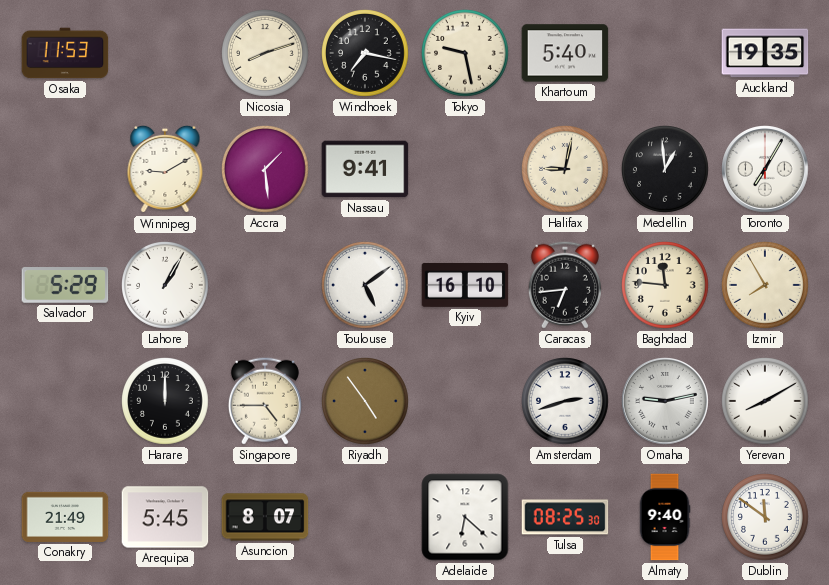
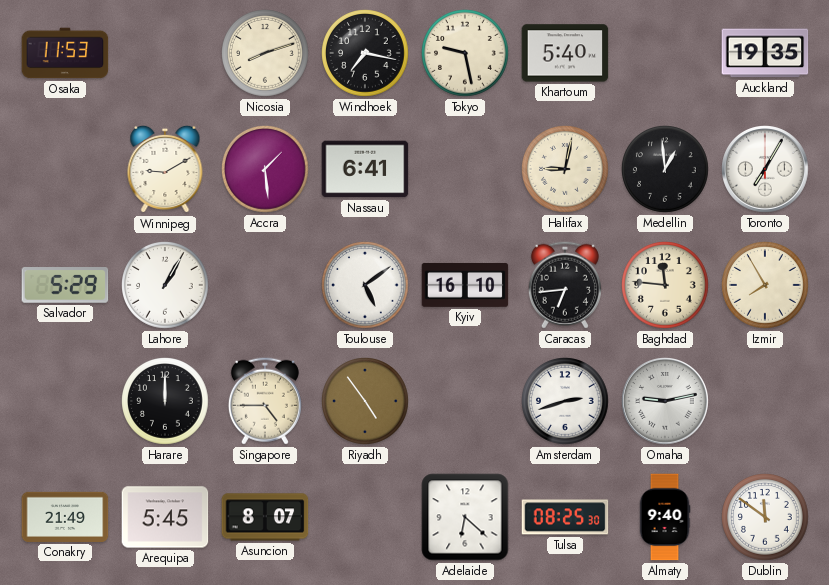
Nassau: 9:41 -> 6:41 (365, 169)
Yerevan: 8:10 -> none (766, 402)
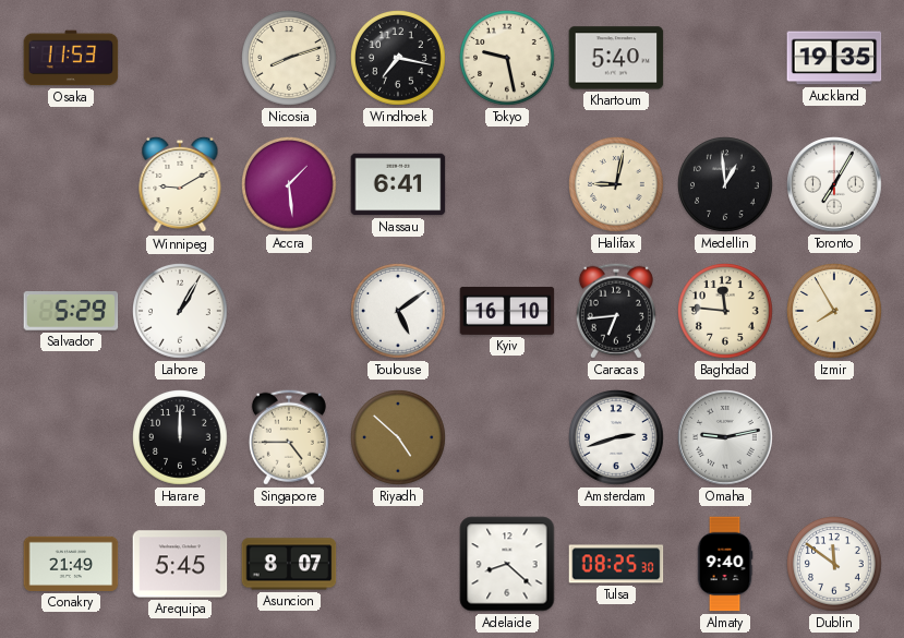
Riyadh: 4:54 -> 4:52 (399, 438)
Adelaide: 6:22 -> 8:22 (507, 564)
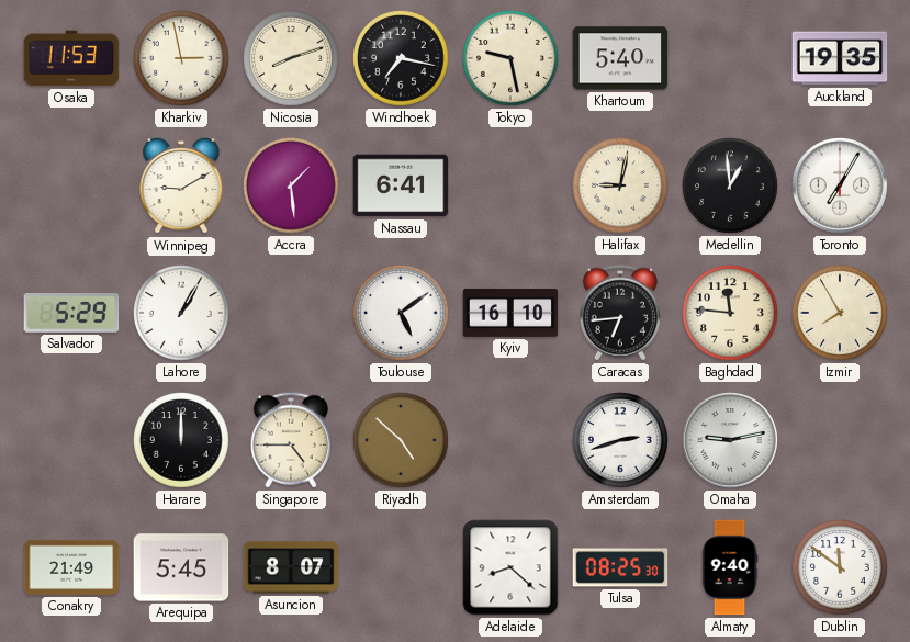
Kharkiv: none -> 2:58 (182, 59)
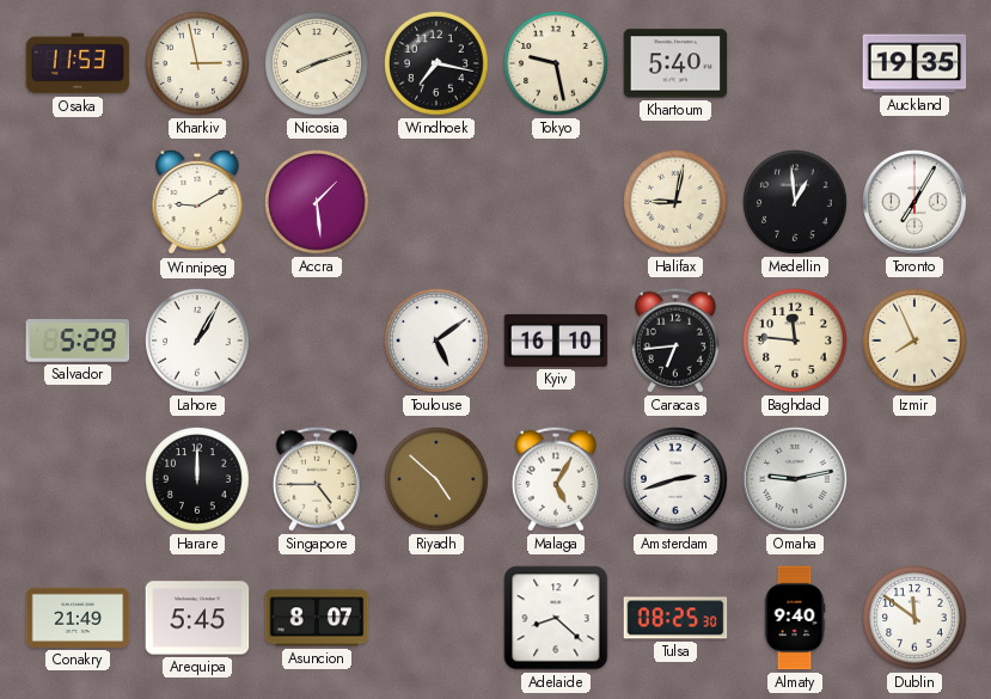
Nassau: 6:41 -> none (401, 185)
Izmir: 7:55 -> 7:56 (916, 342)
Malaga: none -> 5:05 (556, 479)
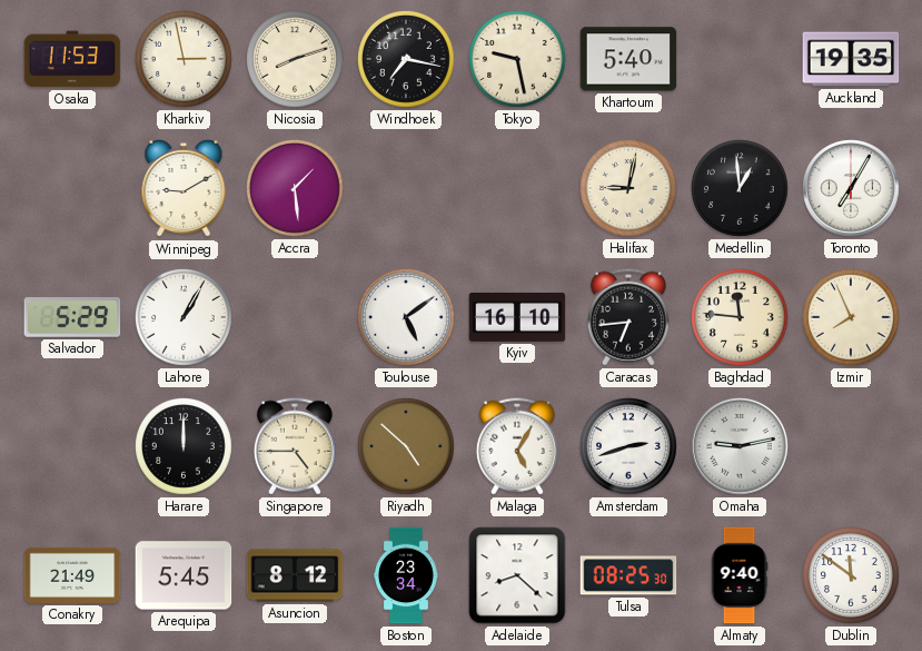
Asuncion: 8:07 -> 8:12 (295, 575)
Boston: none -> 23:34 (407, 575)
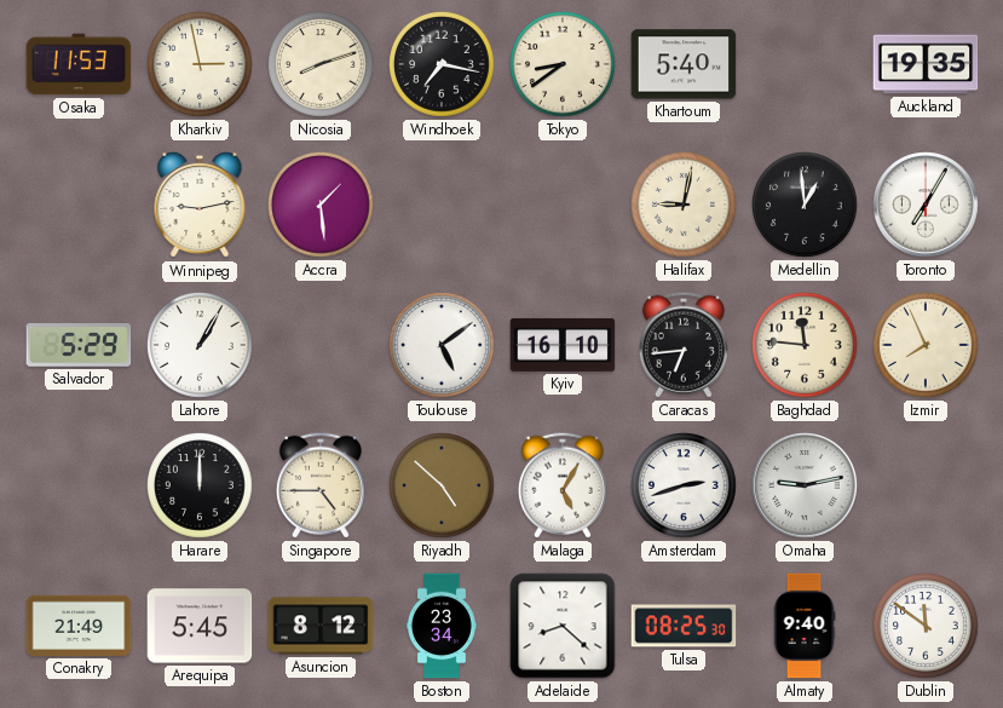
Tokyo: 9:28 -> 8:39 (564, 65)
Winnipeg: 9:10 -> 9:13 (200, 205)
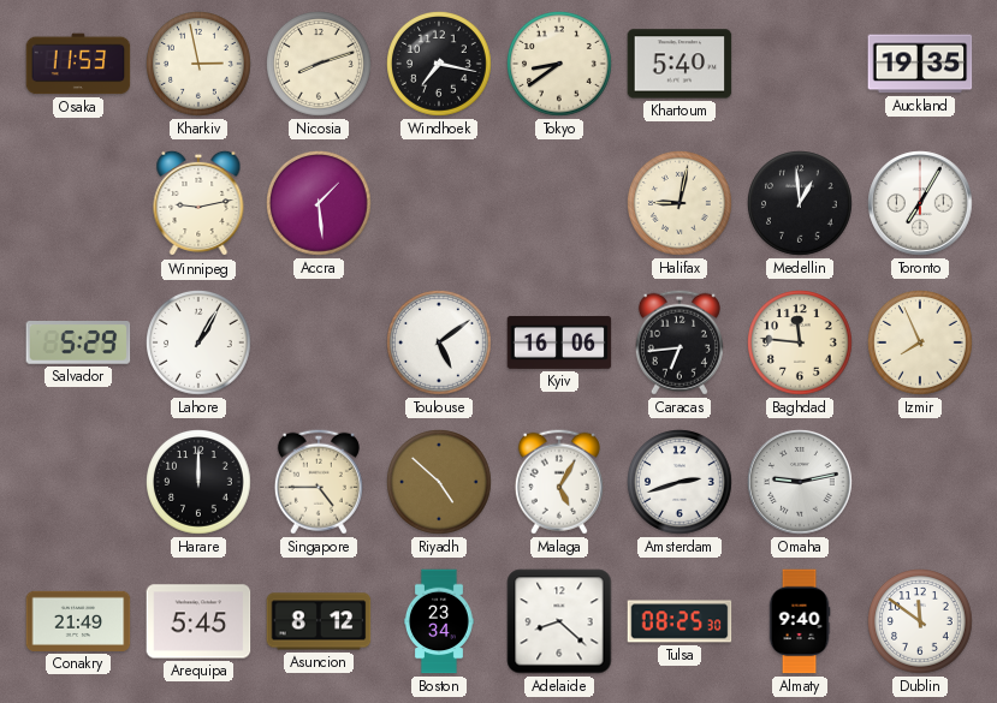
Kyiv: 16:10 -> 16:06 (559, 342)
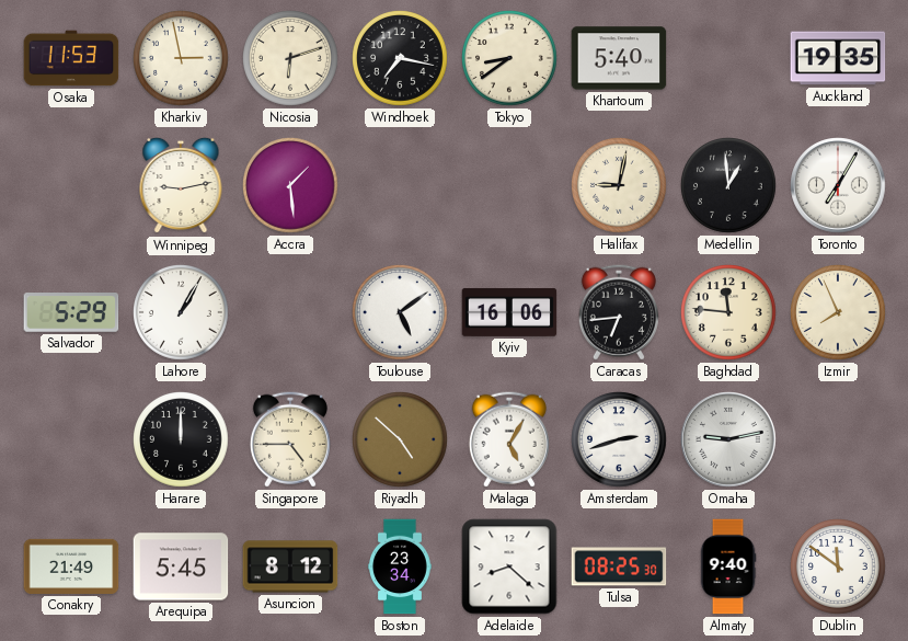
Nicosia: 8:12 -> 6:12 (291, 59)
